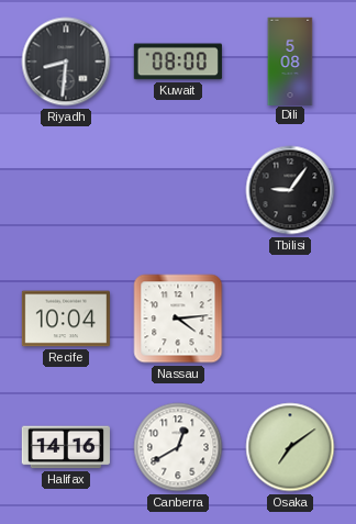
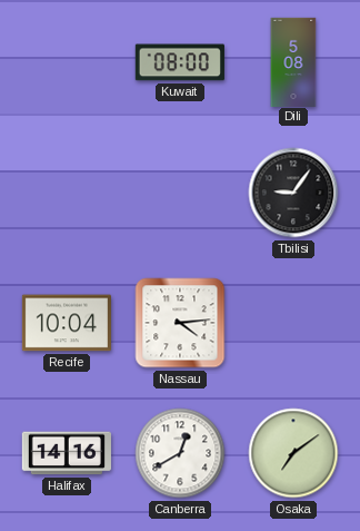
Riyadh: 8:31 -> none (66, 62)
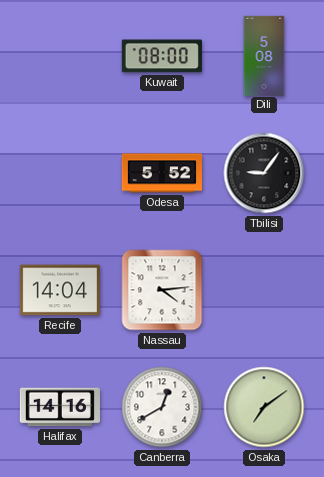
Odesa: none -> 5:52 (161, 173)
Recife: 10:04 -> 14:04 (59, 290)
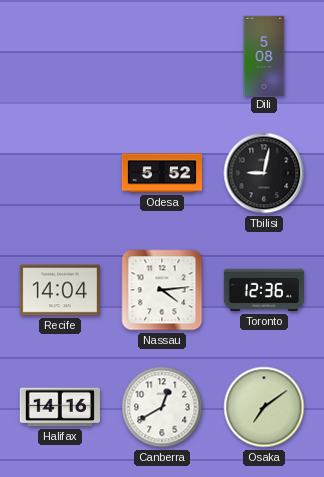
Kuwait: 08:00 -> none (162, 56)
Tbilisi: 9:06 -> 9:02 (264, 173)
Toronto: none -> 12:36 (263, 290)
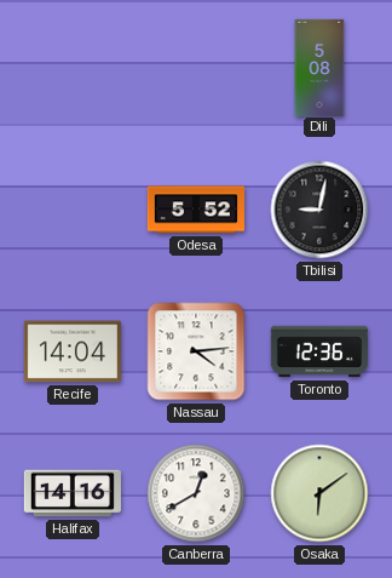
Osaka: 7:09 -> 6:09 (319, 493)
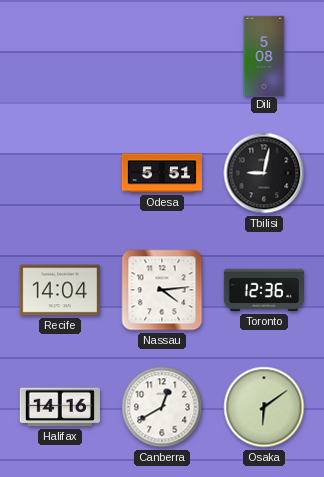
Odesa: 5:52 -> 5:51 (161, 173)
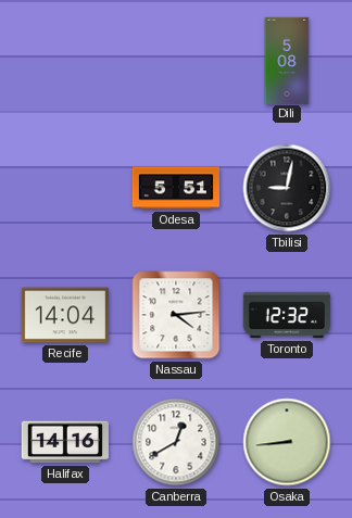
Toronto: 12:36 -> 12:32 (286, 315)
Osaka: 6:09 -> 8:44 (287, 442)
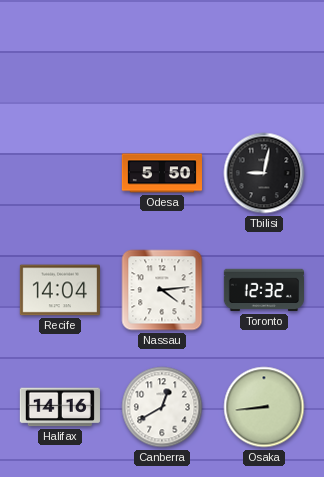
Dili: 5:08 -> none (287, 60)
Odesa: 5:51 -> 5:50 (161, 173)
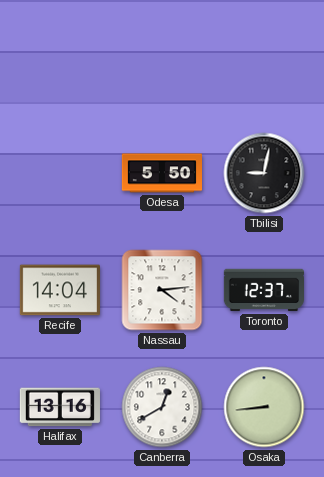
Toronto: 12:32 -> 12:37 (263, 290)
Halifax: 14:16 -> 13:16 (60, 407)
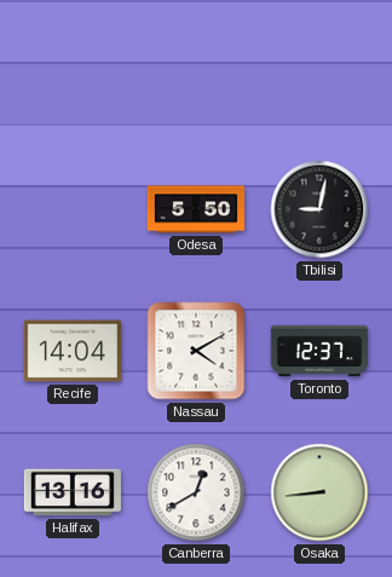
Nassau: 4:14 -> 4:10 (196, 351)
